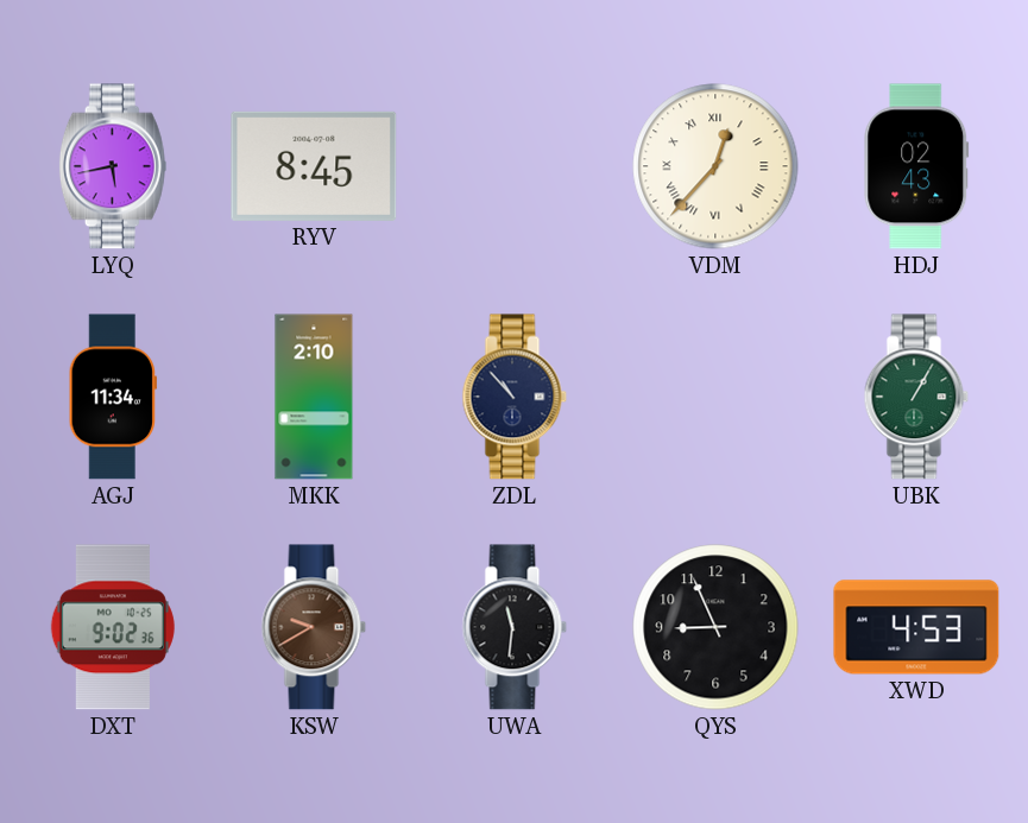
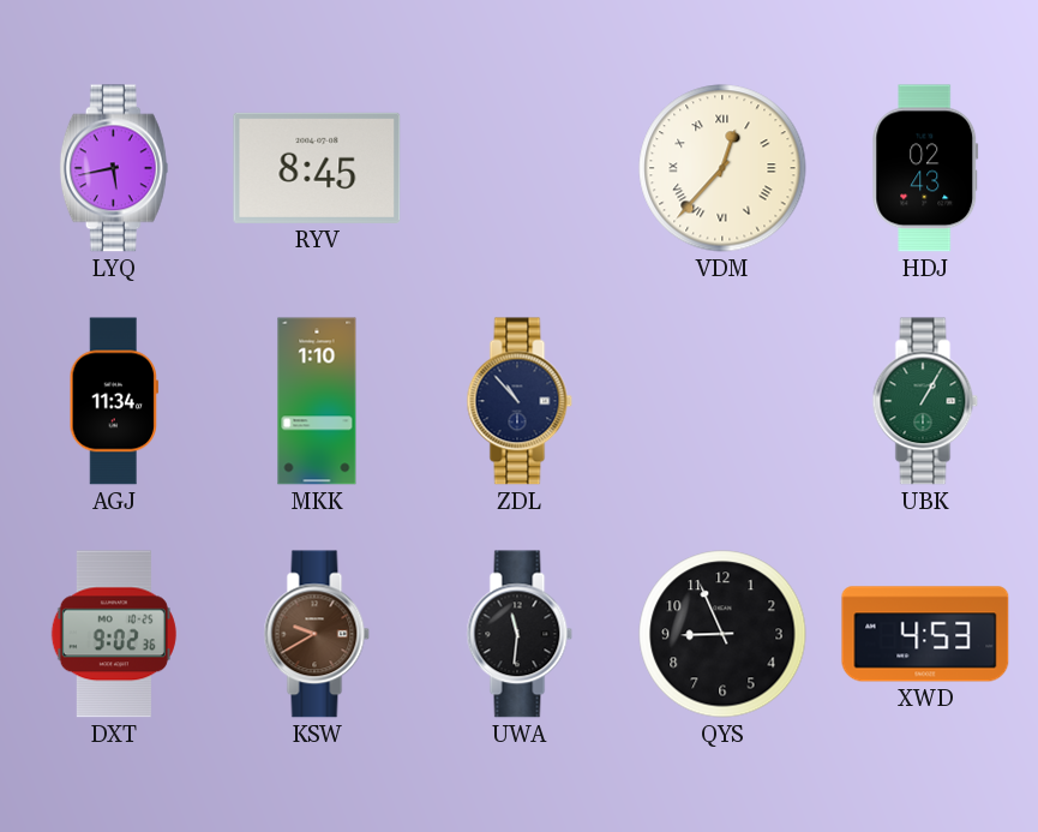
MKK: 2:10 -> 1:10 (317, 401)
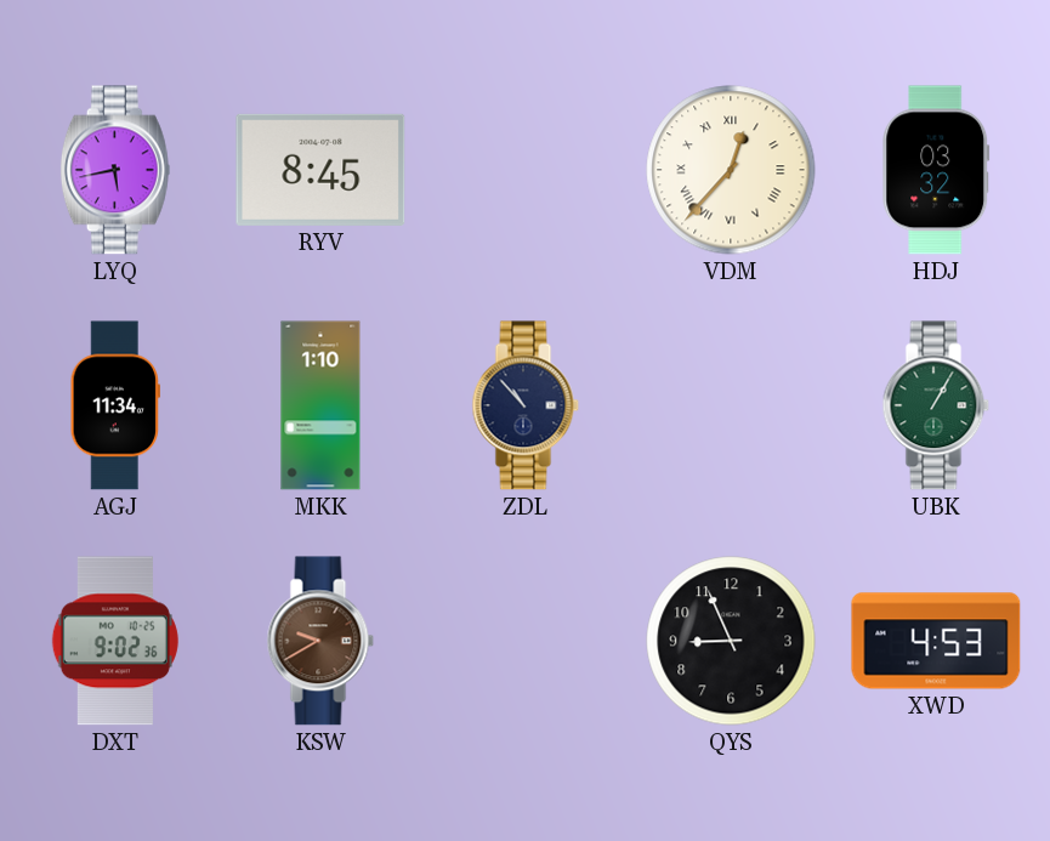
HDJ: 02:43 -> 03:32 (936, 170)
UWA: 11:31 -> none (520, 634)
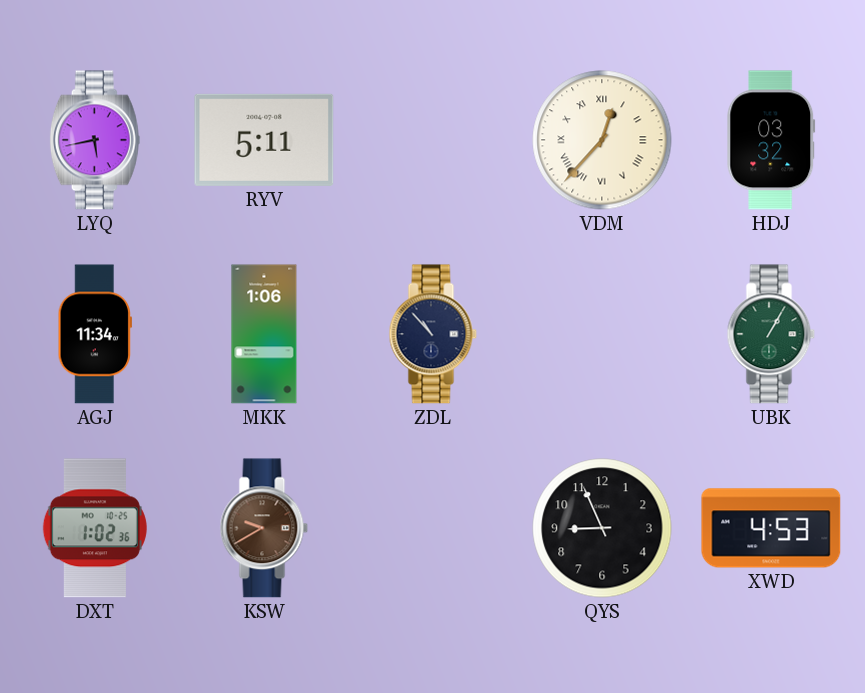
RYV: 8:45 -> 5:11 (264, 140)
MKK: 1:10 -> 1:06 (264, 334)
DXT: 9:02 -> 1:02 (95, 528)
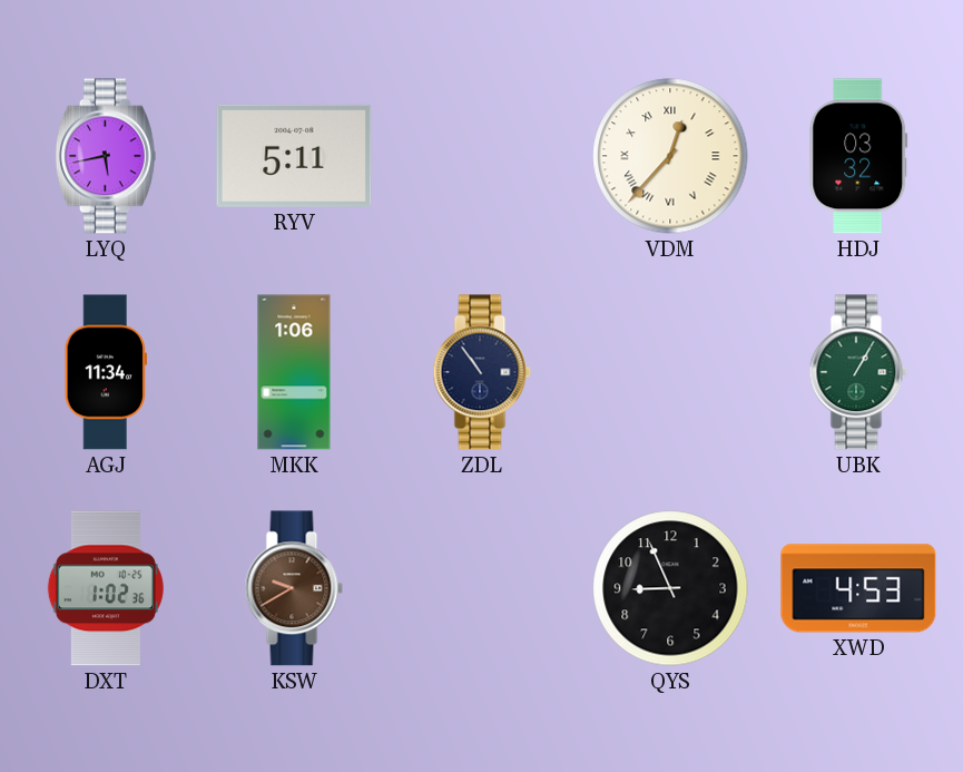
ZDL: 10:53 -> 10:54 (482, 372)
